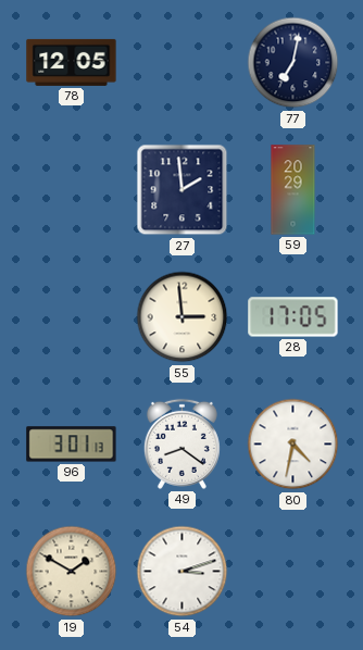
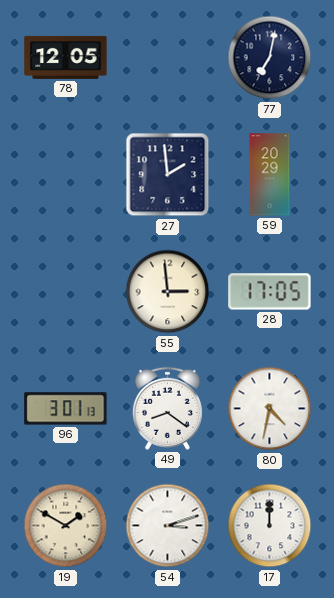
17: none -> 12:00 (270, 526)
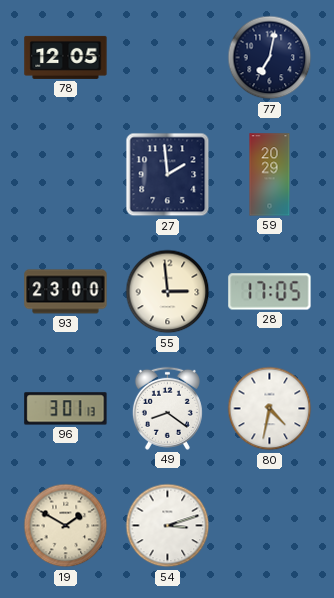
93: none -> 23:00 (66, 292)
17: 12:00 -> none (270, 526)
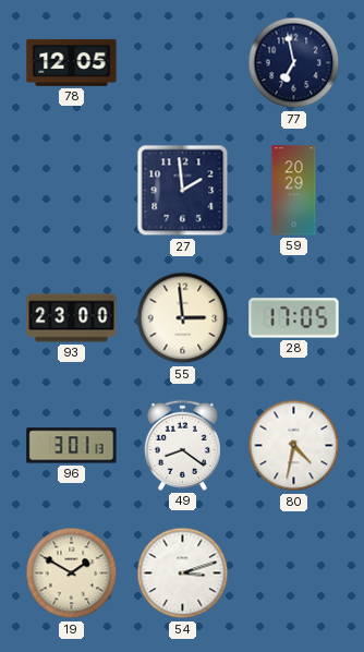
77: 7:02 -> 6:58 (294, 63)
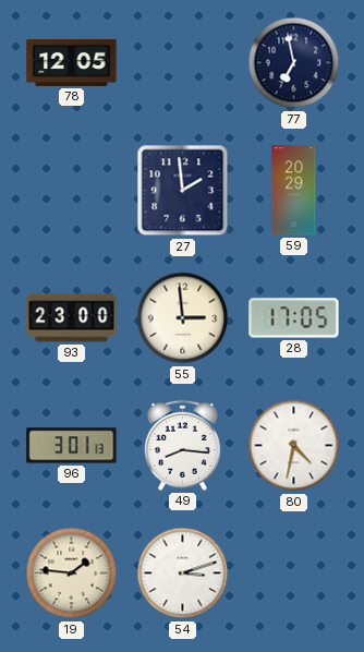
49: 8:21 -> 8:16 (182, 445)
19: 1:50 -> 1:46 (72, 573)
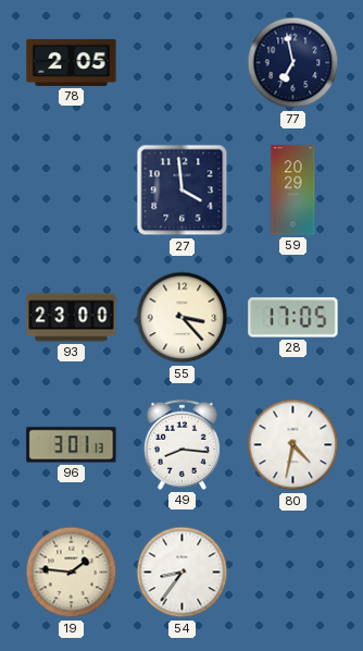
78: 12:05 -> 2:05 (72, 62)
27: 1:59 -> 3:59 (183, 191)
55: 2:59 -> 3:23 (183, 318)
54: 3:12 -> 8:36 (183, 573)
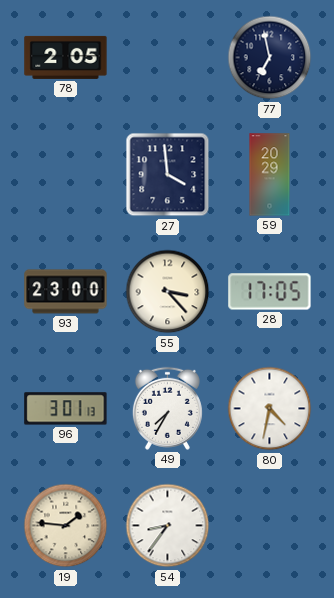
49: 8:16 -> 7:35 (167, 408)
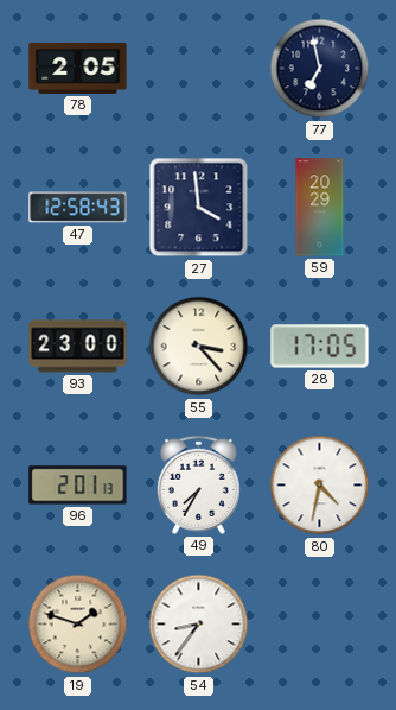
47: none -> 12:58 (78, 208)
96: 3:01 -> 2:01 (78, 486)
19: 1:46 -> 1:48 (78, 625)
